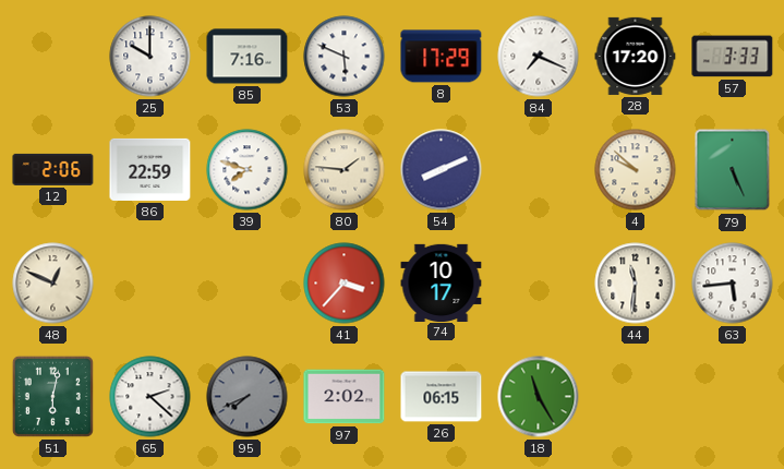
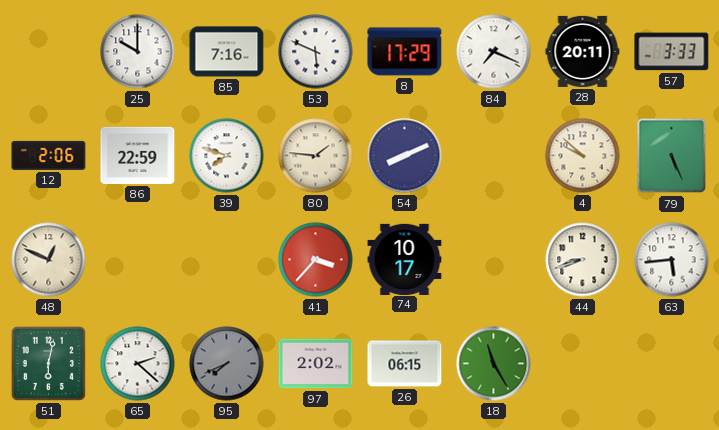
28: 17:20 -> 20:11 (583, 51)
44: 11:31 -> 8:42 (583, 260)
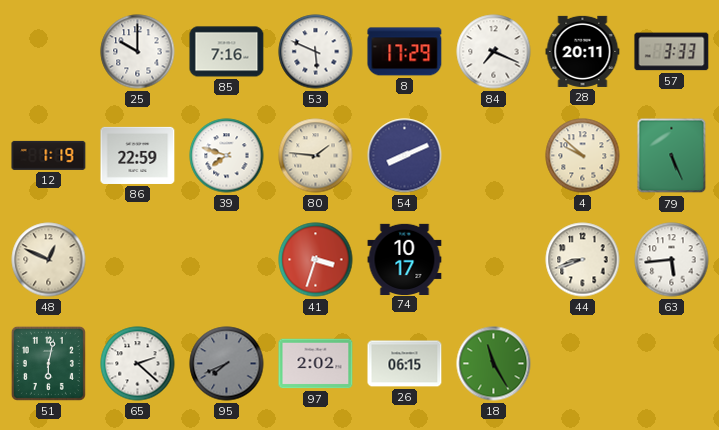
12: 2:06 -> 1:19 (49, 155)
41: 3:37 -> 3:33 (316, 260)
